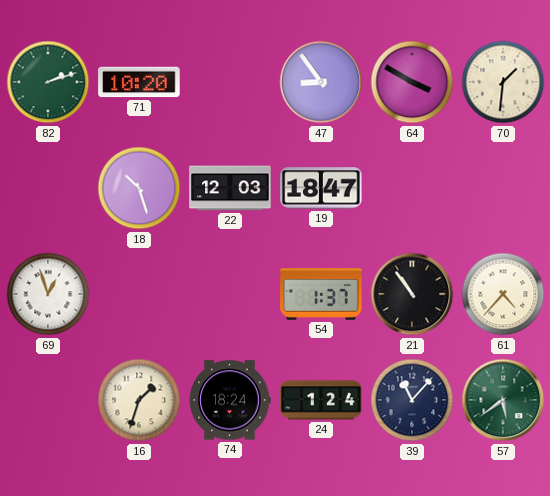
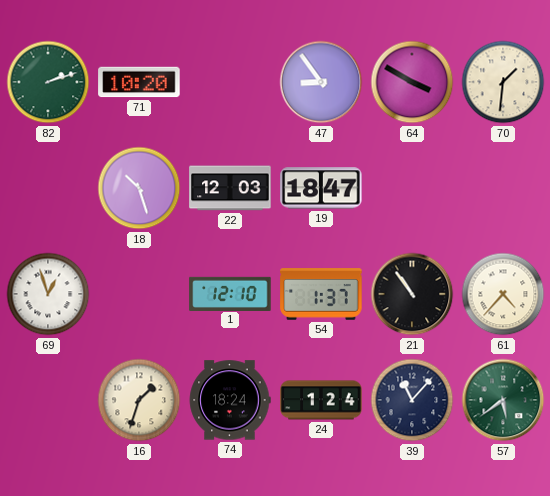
1: none -> 12:10 (230, 293)
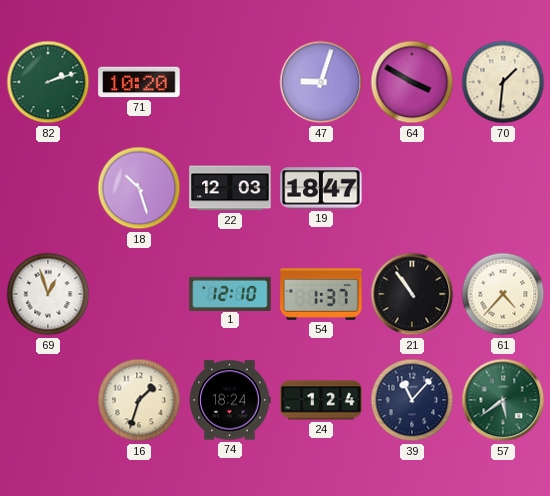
47: 8:54 -> 9:03 (321, 82)
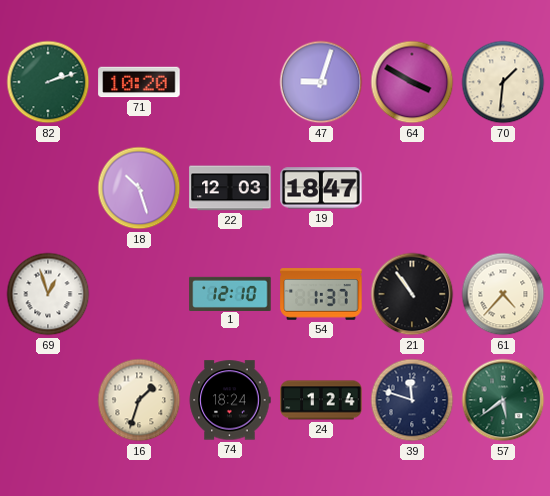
39: 11:07 -> 11:48 (412, 400)
